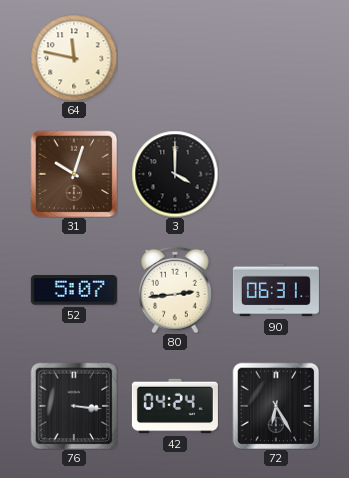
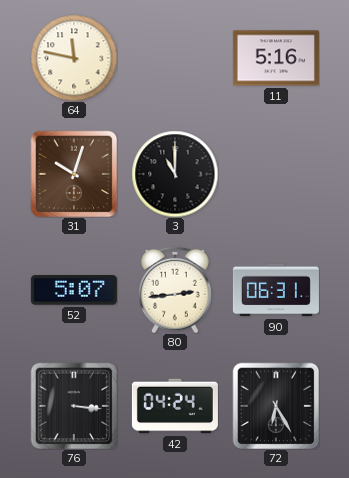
11: none -> 5:16 (276, 58)
3: 4:00 -> 11:00 (175, 174)
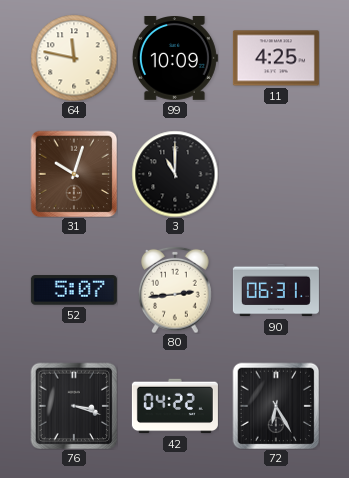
99: none -> 10:09 (175, 59)
11: 5:16 -> 4:25 (276, 58)
76: 3:16 -> 3:18 (74, 406)
42: 04:24 -> 04:22 (175, 406)
